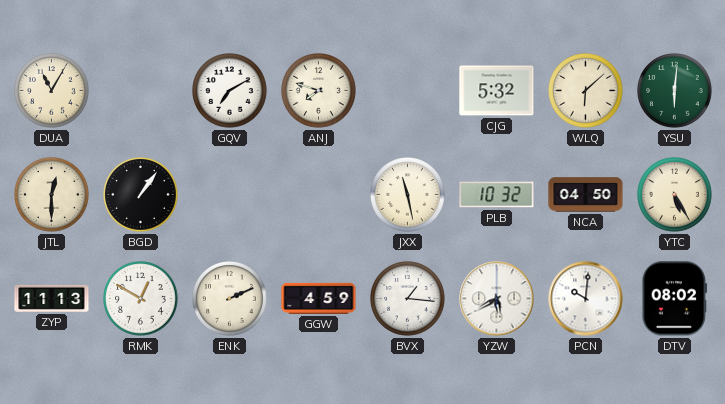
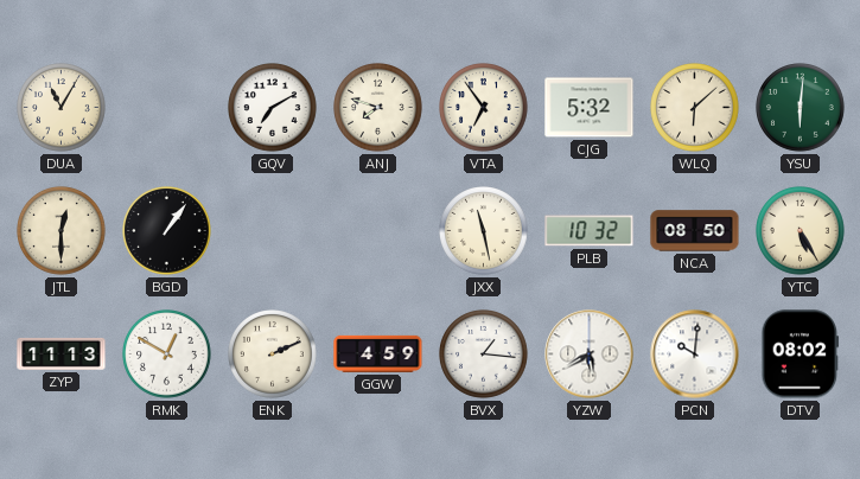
VTA: none -> 6:54 (484, 108)
NCA: 04:50 -> 08:50 (695, 231)
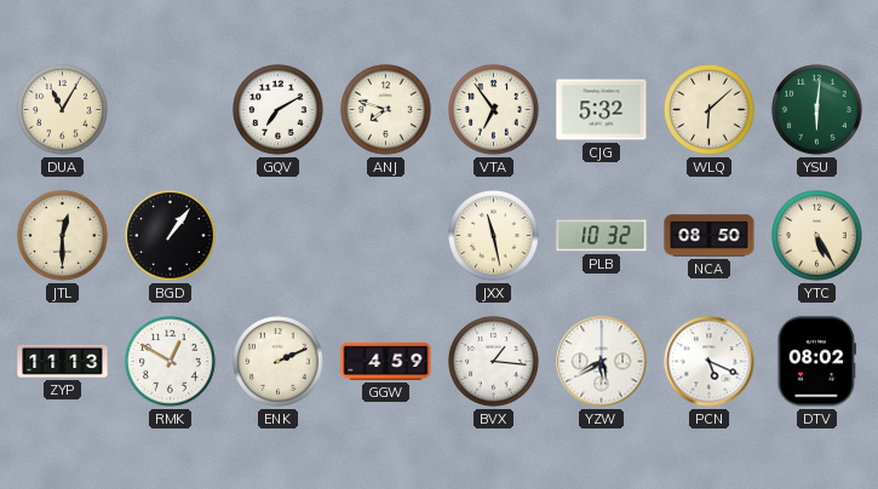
PCN: 10:01 -> 5:19 (710, 362)
